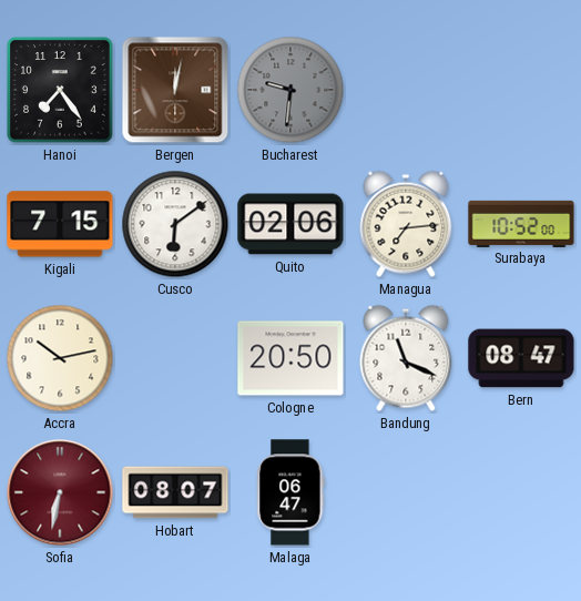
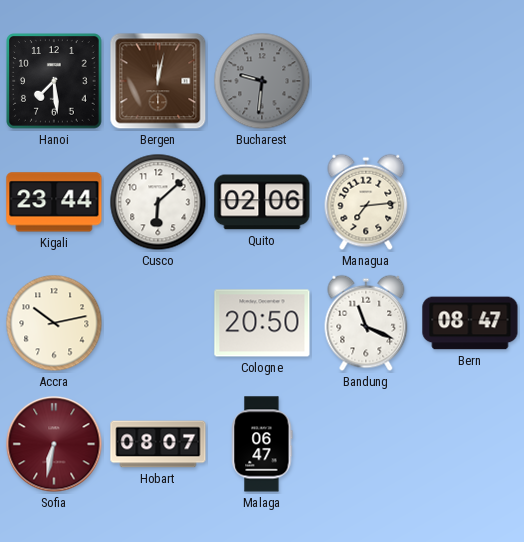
Hanoi: 7:24 -> 7:29 (54, 81)
Kigali: 7:15 -> 23:44 (54, 202)
Cusco: 6:09 -> 6:08 (158, 202)
Surabaya: 10:52 -> none (521, 223)
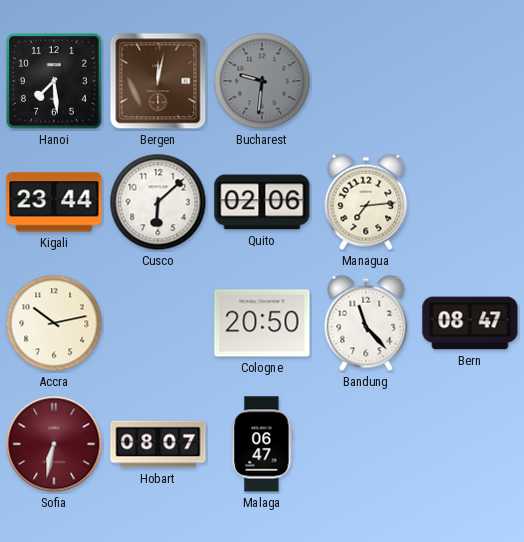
Bandung: 11:19 -> 11:23 (366, 323)
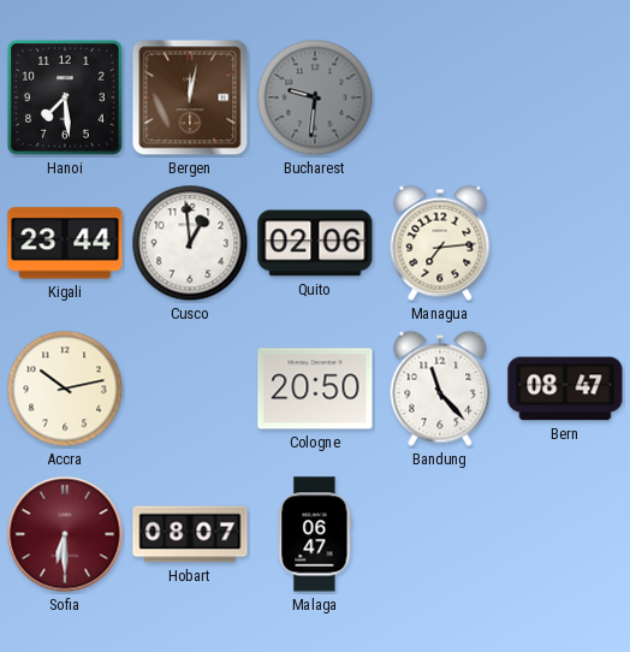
Cusco: 6:08 -> 12:59 (190, 243)
Sofia: 6:32 -> 6:30 (65, 534)
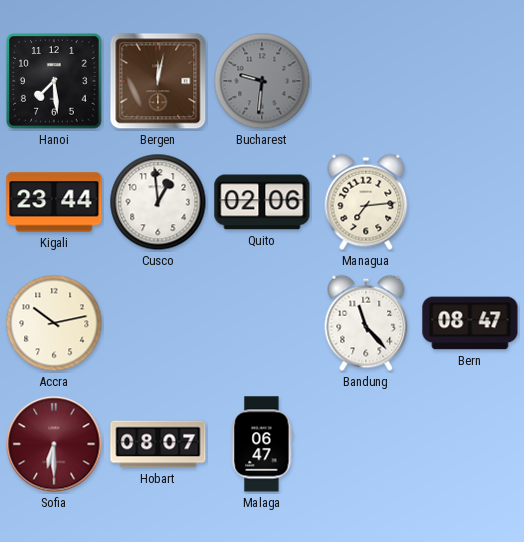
Cologne: 20:50 -> none (315, 389)
